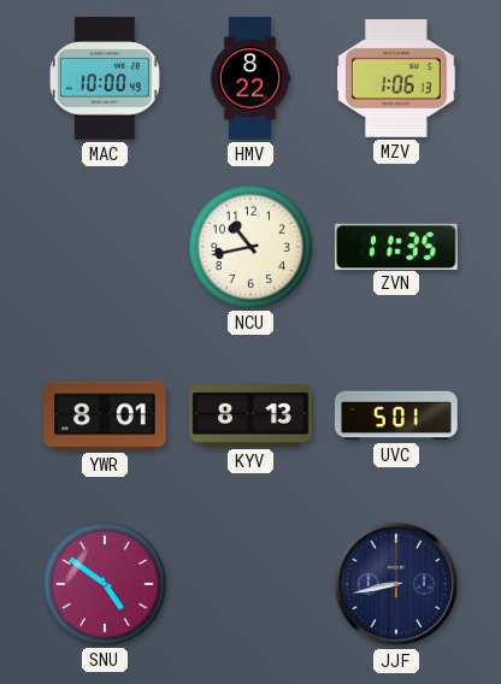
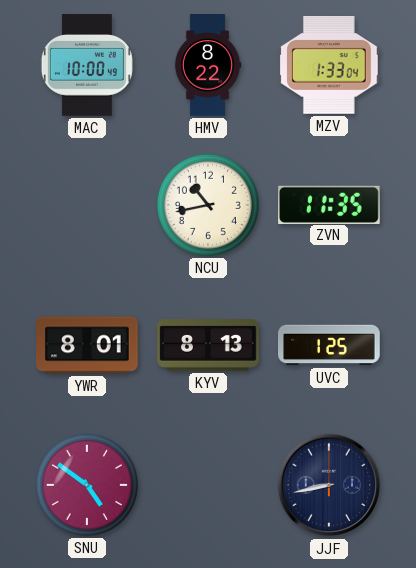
MZV: 1:06 -> 1:33 (329, 66)
UVC: 5:01 -> 1:25 (329, 345)
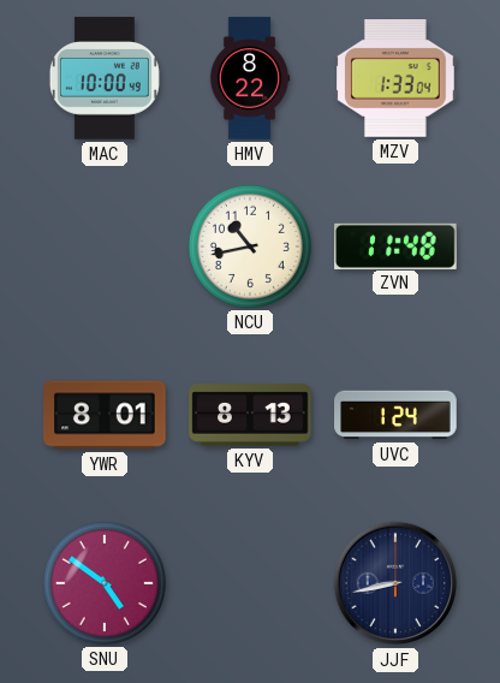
ZVN: 11:35 -> 11:48 (395, 245)
UVC: 1:25 -> 1:24 (395, 415)
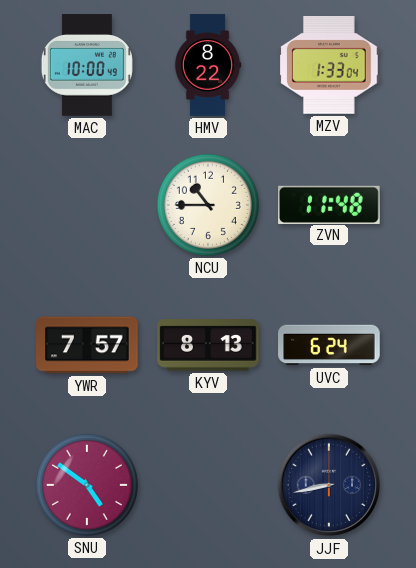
NCU: 10:43 -> 10:45 (208, 205)
YWR: 8:01 -> 7:57 (87, 345)
UVC: 1:24 -> 6:24 (329, 345)
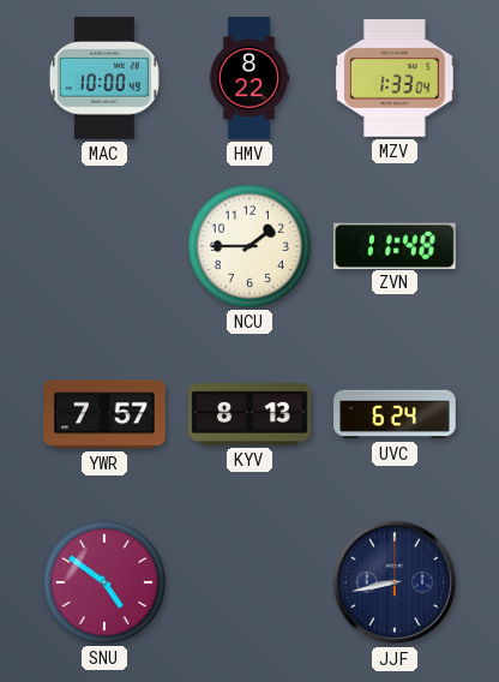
NCU: 10:45 -> 1:45 (249, 246)
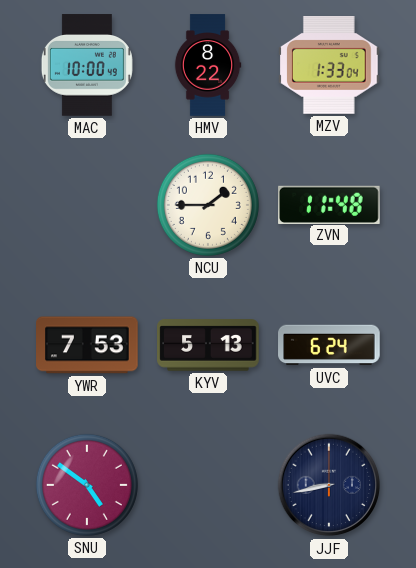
YWR: 7:57 -> 7:53 (87, 345)
KYV: 8:13 -> 5:13 (208, 345)
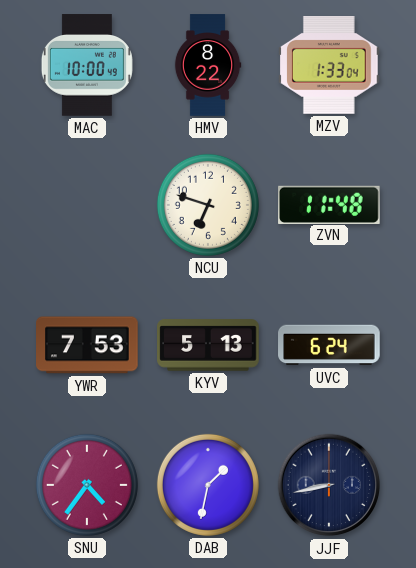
NCU: 1:45 -> 6:48 (208, 205)
SNU: 4:51 -> 4:36 (87, 485)
DAB: none -> 1:32 (208, 485)
